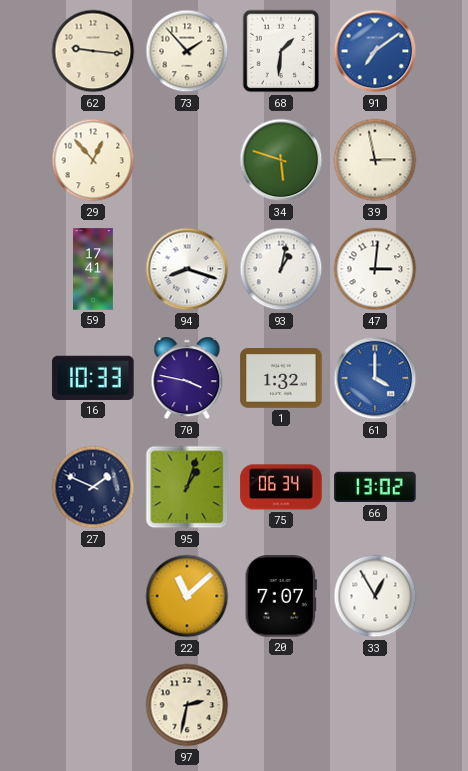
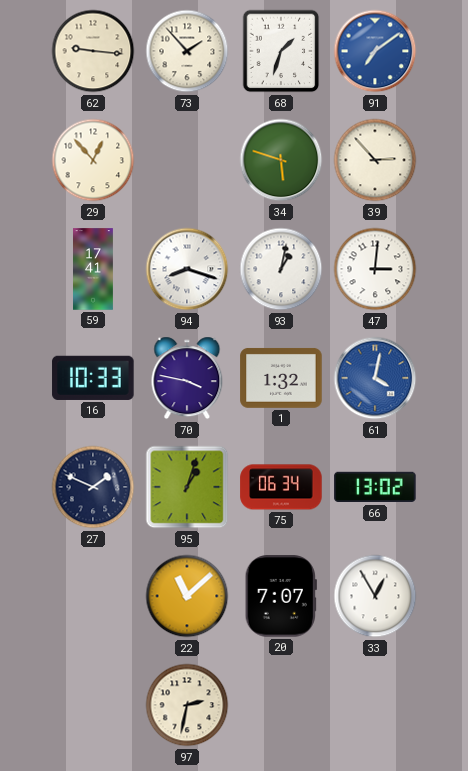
68: 1:31 -> 1:33 (281, 51)
39: 2:58 -> 2:53 (375, 160)
61: 4:00 -> 4:02 (375, 378)
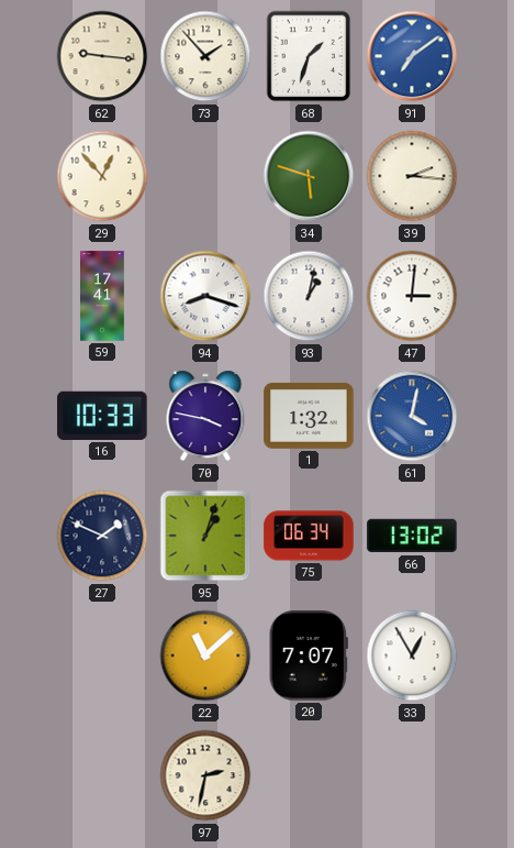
39: 2:53 -> 2:16 (412, 176)
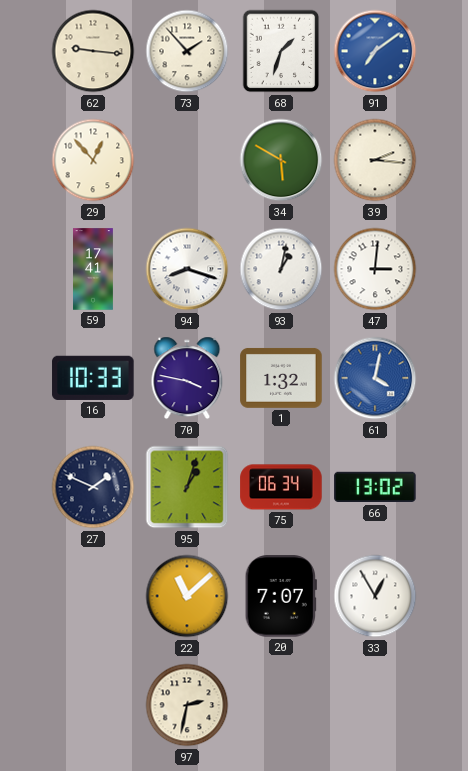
34: 5:48 -> 5:50 (281, 160)
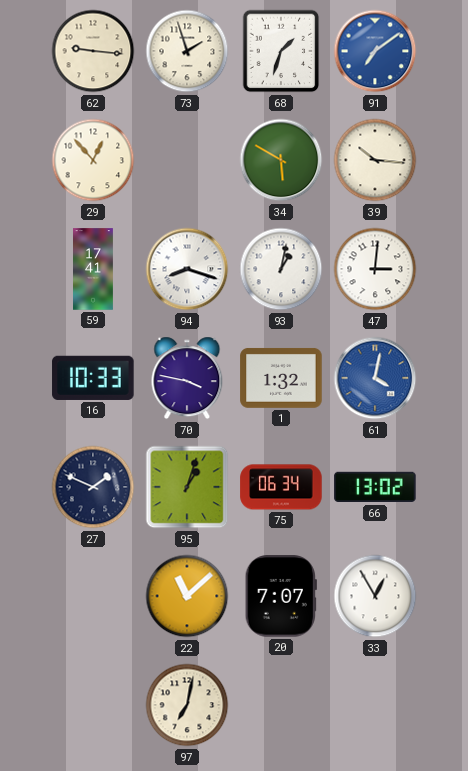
73: 1:53 -> 1:57 (187, 51)
39: 2:16 -> 10:16 (375, 160)
97: 2:32 -> 7:02 (187, 705)
